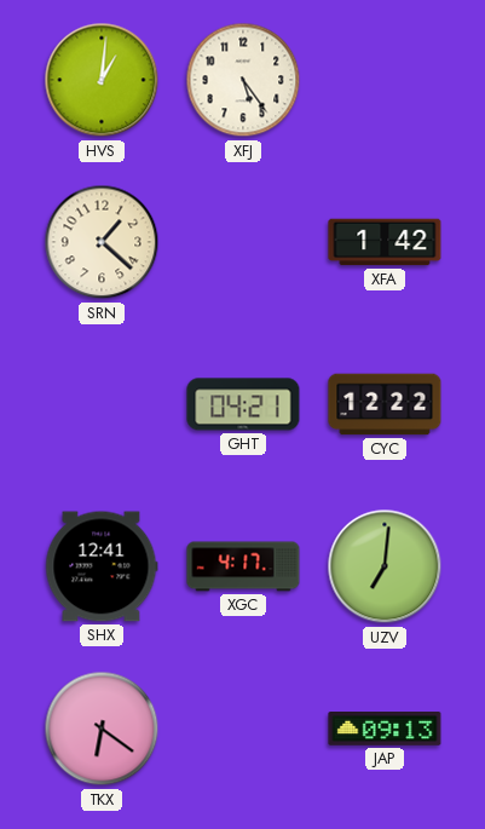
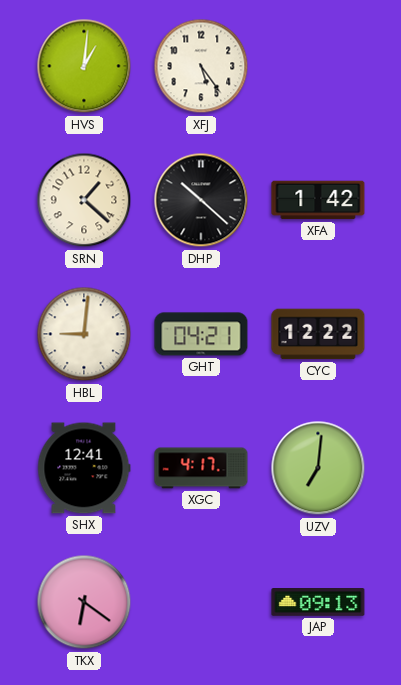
DHP: none -> 10:22 (201, 200)
HBL: none -> 9:01 (84, 334)
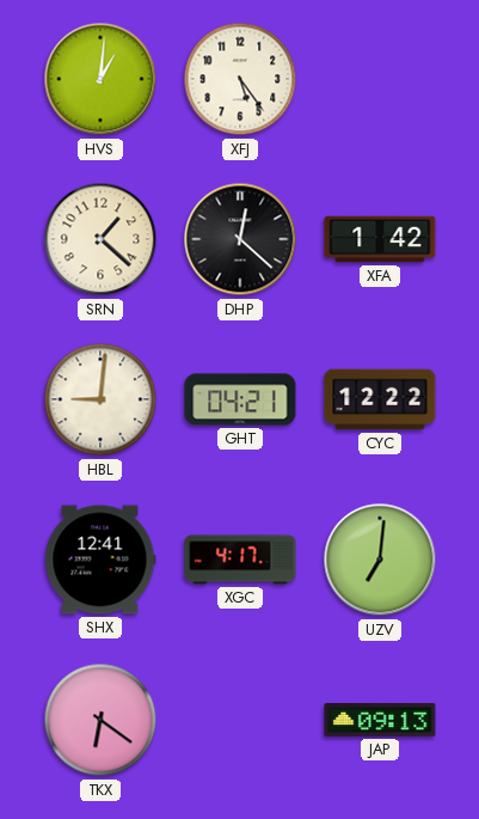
DHP: 10:22 -> 12:22 (240, 239)
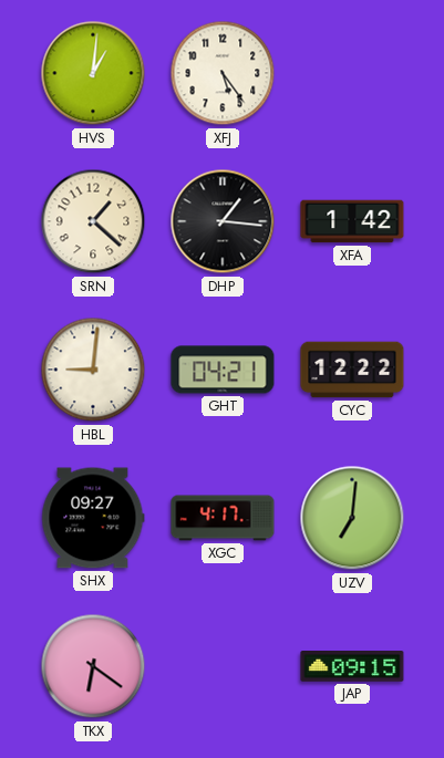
DHP: 12:22 -> 1:16 (223, 221)
SHX: 12:41 -> 09:27 (93, 518)
JAP: 09:13 -> 09:15 (352, 667)
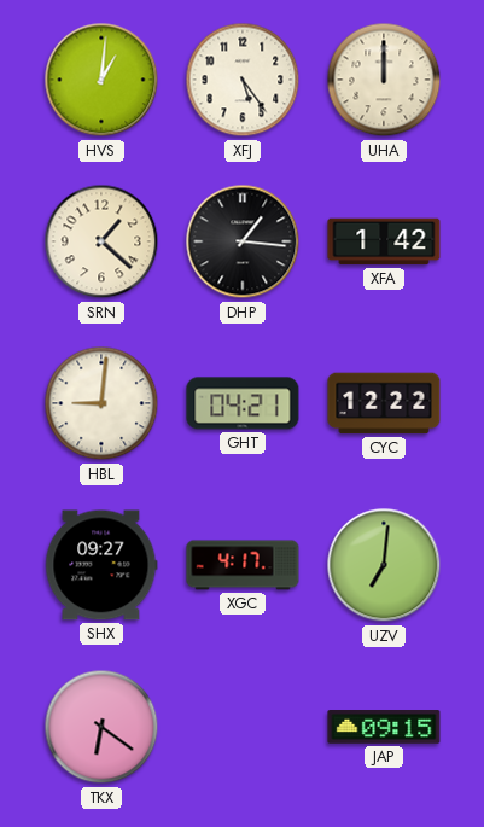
UHA: none -> 12:00 (384, 80)
